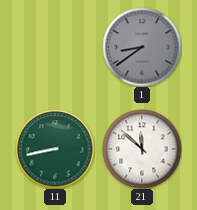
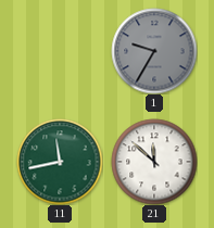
1: 8:39 -> 9:35 (154, 51)
11: 8:43 -> 11:43 (60, 162)
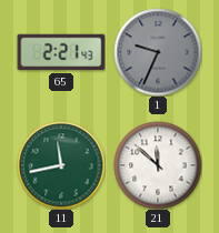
65: none -> 2:21 (61, 52)
1: 9:35 -> 9:34 (158, 52)
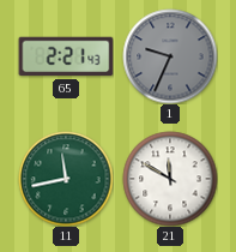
21: 11:52 -> 11:50 (170, 179)
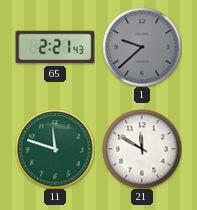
1: 9:34 -> 9:38 (142, 47)
11: 11:43 -> 11:48 (55, 149)
